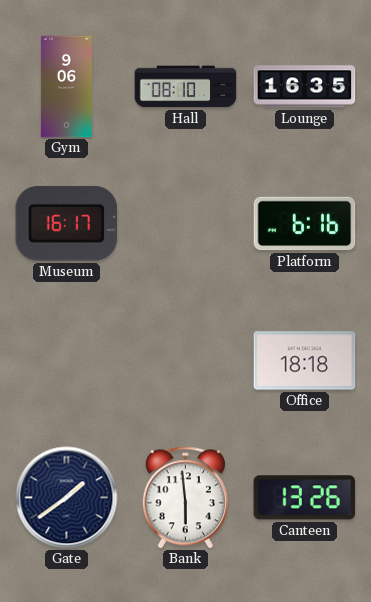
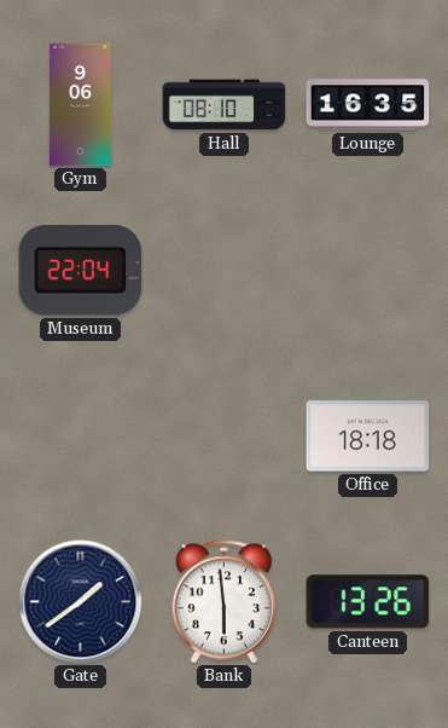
Museum: 16:17 -> 22:04 (81, 270)
Platform: 6:16 -> none (305, 224)
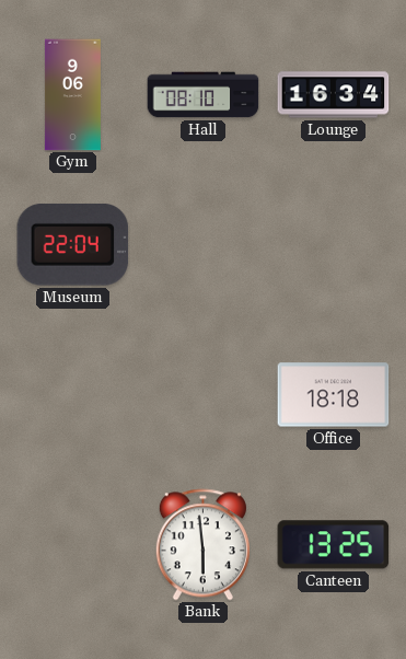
Lounge: 16:35 -> 16:34 (334, 95)
Gate: 1:39 -> none (81, 602)
Canteen: 13:26 -> 13:25 (334, 545)
